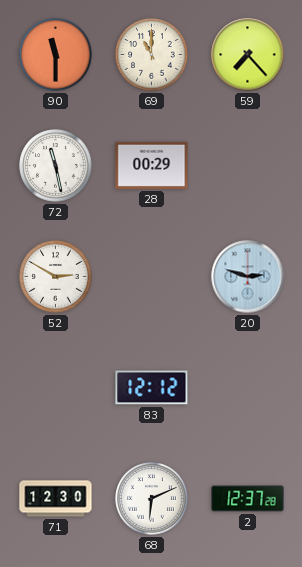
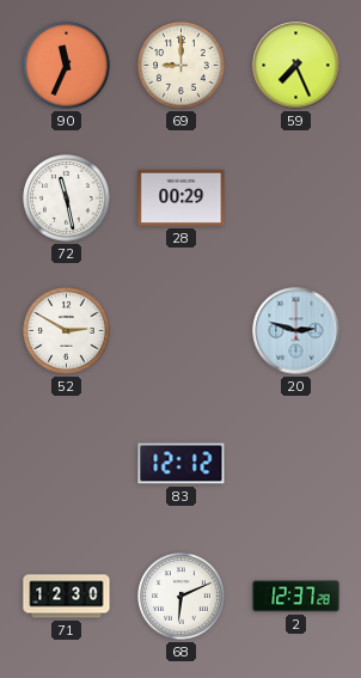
90: 11:30 -> 11:34 (67, 66)
69: 11:00 -> 9:00 (182, 66)
59: 7:23 -> 7:26 (296, 66)
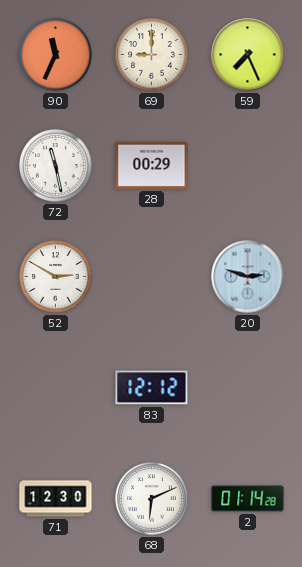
2: 12:37 -> 01:14 (248, 499)
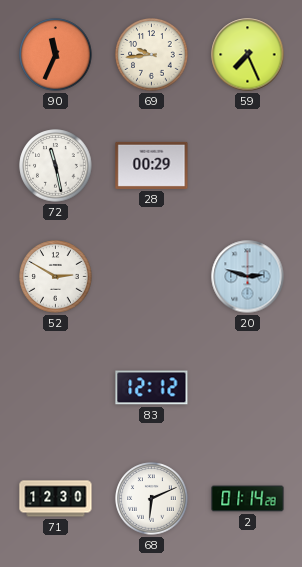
69: 9:00 -> 9:44 (152, 55)
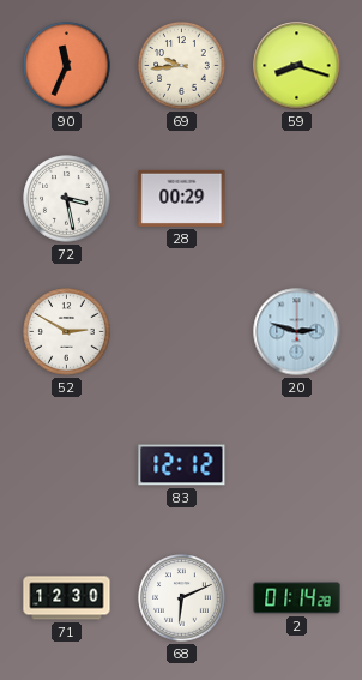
59: 7:26 -> 8:18 (297, 66)
72: 11:28 -> 3:28 (67, 199)
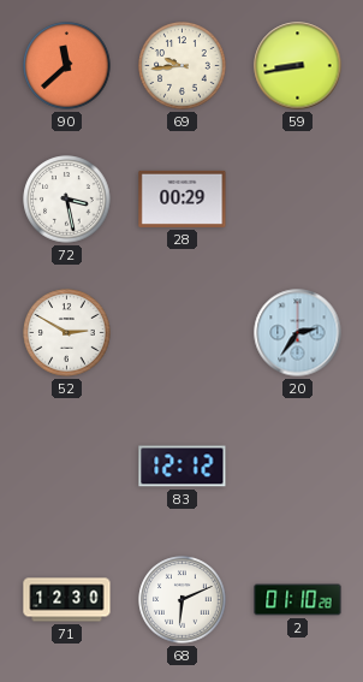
90: 11:34 -> 11:38 (67, 66)
59: 8:18 -> 8:43 (298, 66)
20: 2:48 -> 2:36 (298, 333)
2: 01:14 -> 01:10 (298, 600)
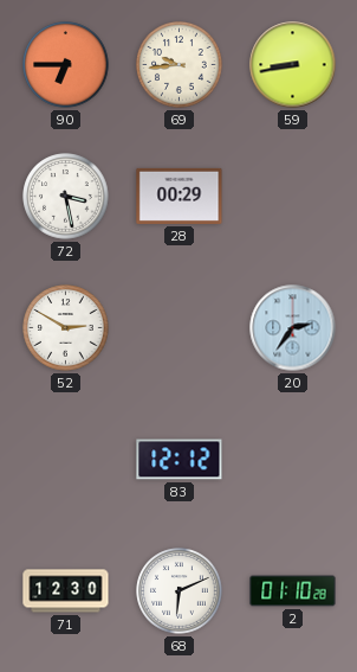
90: 11:38 -> 6:45 (66, 65)
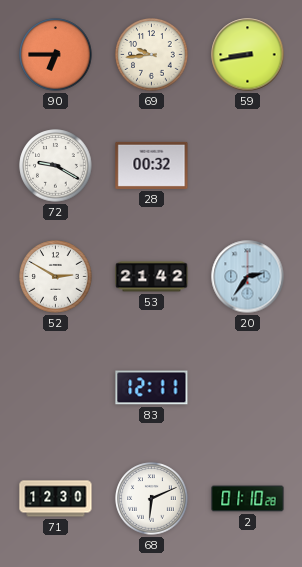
72: 3:28 -> 9:20 (56, 166)
28: 00:29 -> 00:32 (152, 165)
53: none -> 21:42 (152, 277)
83: 12:12 -> 12:11 (152, 388)
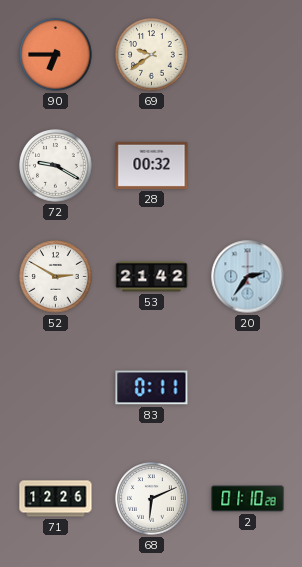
69: 9:44 -> 9:39 (152, 55)
59: 8:43 -> none (248, 55)
83: 12:11 -> 0:11 (152, 388)
71: 12:30 -> 12:26 (56, 499)
